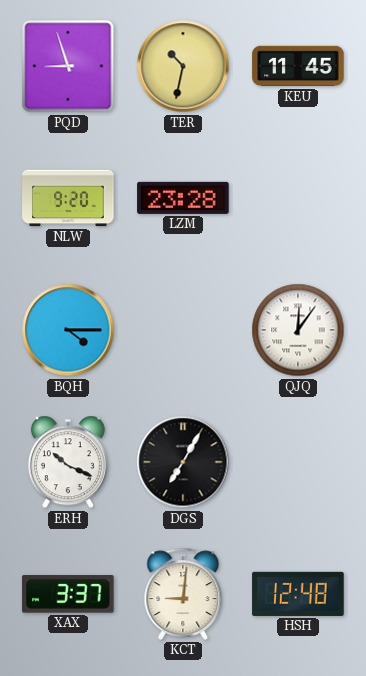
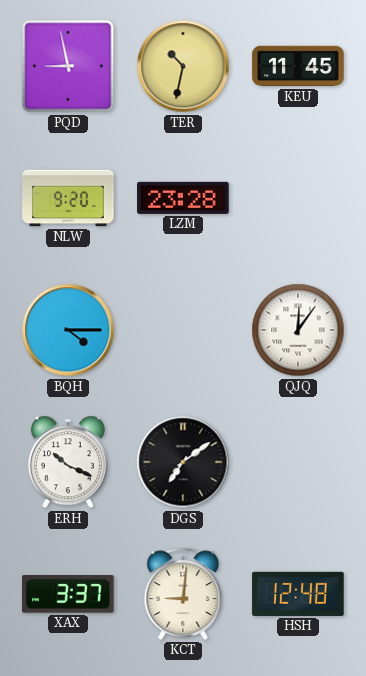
PQD: 8:57 -> 8:58 (68, 66)
DGS: 7:05 -> 7:09 (183, 462)
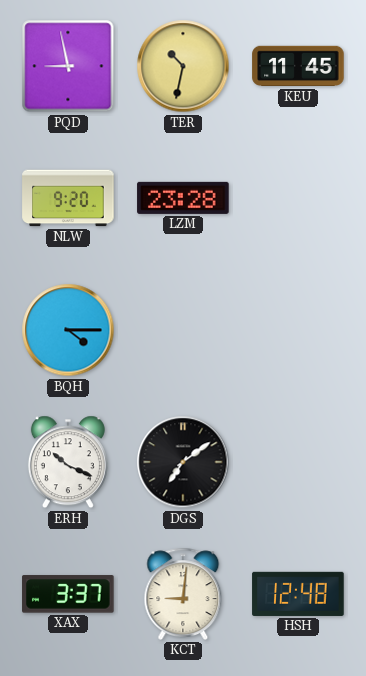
QJQ: 12:06 -> none (298, 330)
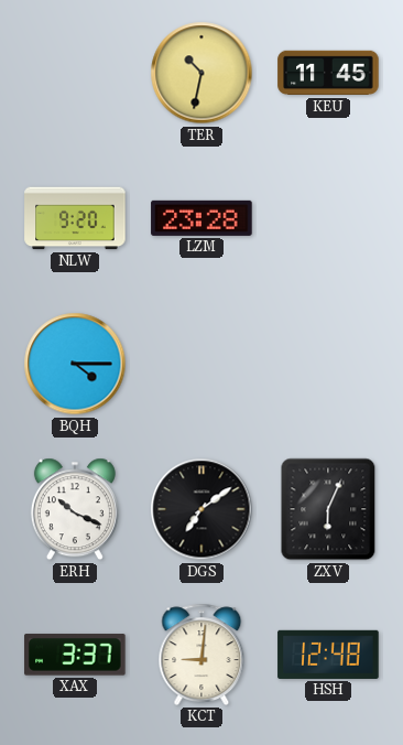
PQD: 8:58 -> none (68, 66)
ZXV: none -> 6:04 (328, 509)
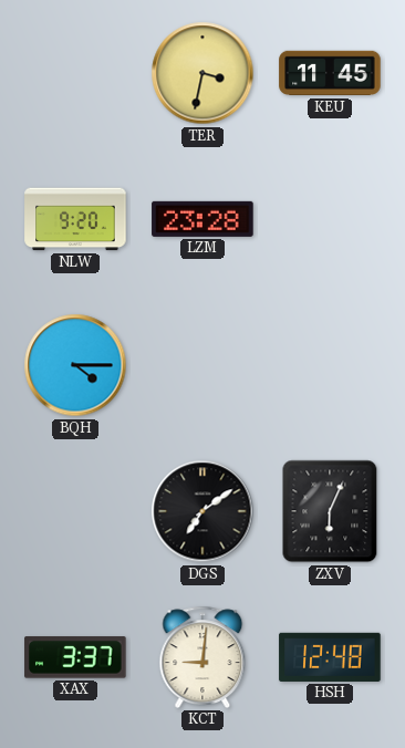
TER: 10:32 -> 3:32 (202, 73)
ERH: 10:19 -> none (75, 509)
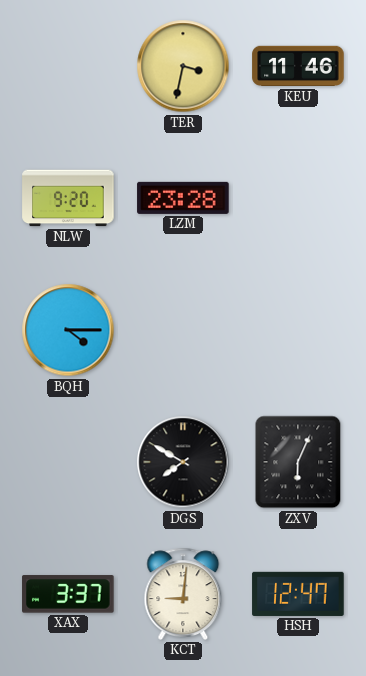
KEU: 11:45 -> 11:46 (298, 66)
DGS: 7:09 -> 7:50 (183, 462)
HSH: 12:48 -> 12:47 (298, 594)
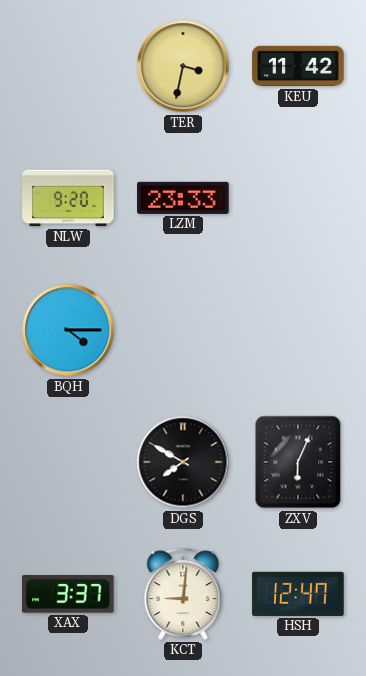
KEU: 11:46 -> 11:42 (298, 66)
LZM: 23:28 -> 23:33 (183, 198)
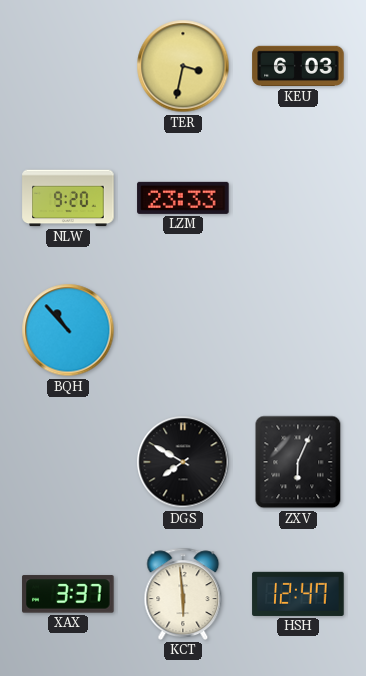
KEU: 11:42 -> 6:03 (298, 66)
BQH: 4:15 -> 10:53 (68, 330)
KCT: 9:01 -> 5:59 (183, 594)
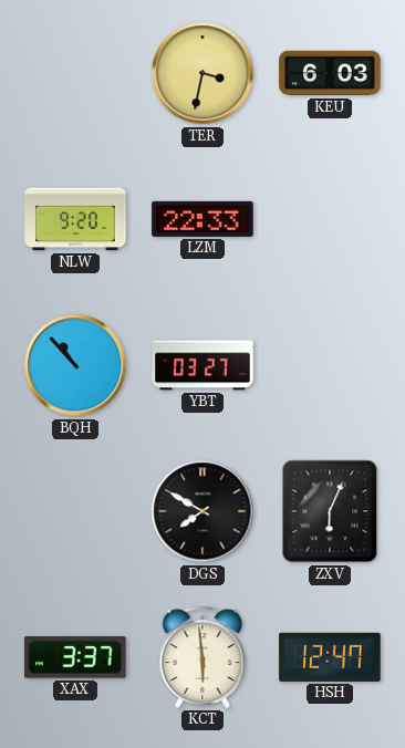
LZM: 23:33 -> 22:33 (202, 219)
YBT: none -> 03:27 (202, 365)
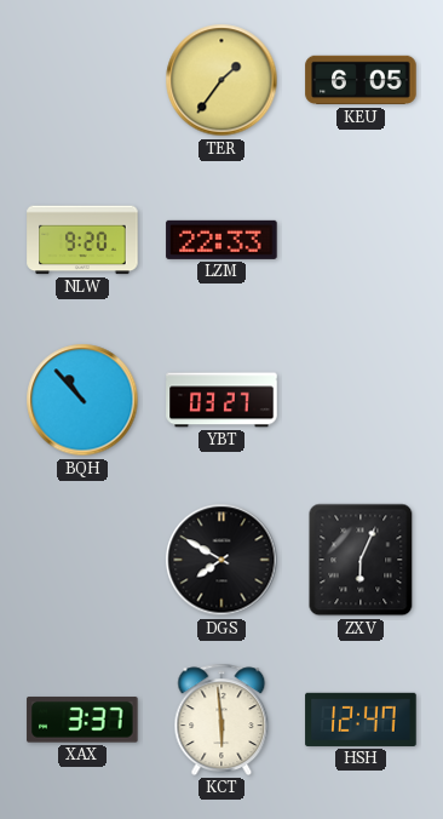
TER: 3:32 -> 1:36 (221, 80)
KEU: 6:03 -> 6:05 (361, 80)
